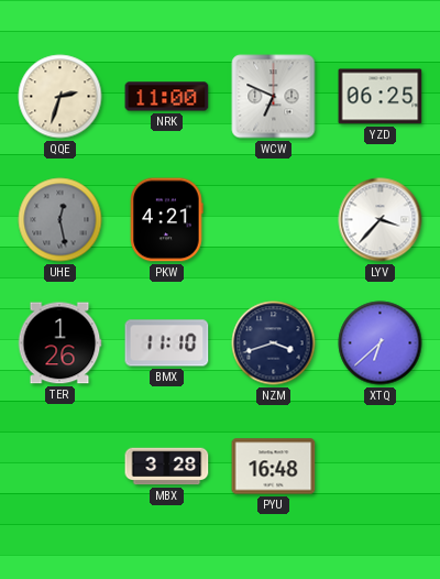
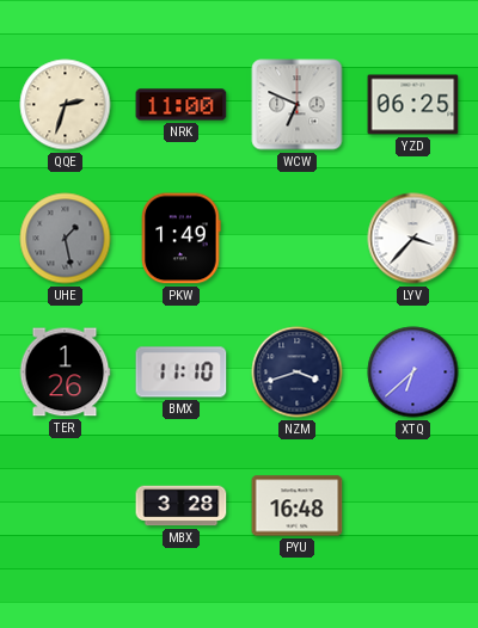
UHE: 12:28 -> 1:28 (66, 239)
PKW: 4:21 -> 1:49 (182, 239)
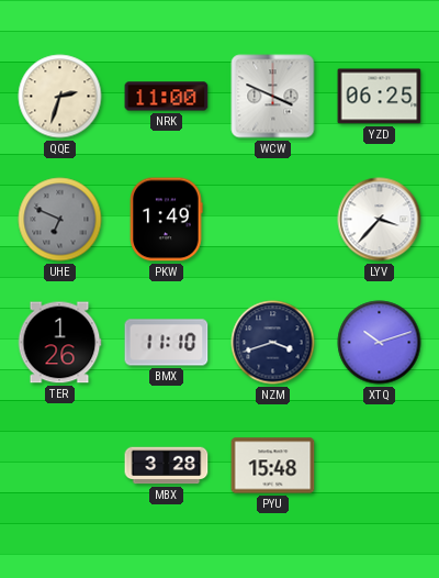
WCW: 6:49 -> 3:49 (273, 97)
UHE: 1:28 -> 6:49 (60, 220)
XTQ: 6:38 -> 10:12 (380, 343)
PYU: 16:48 -> 15:48 (273, 466)
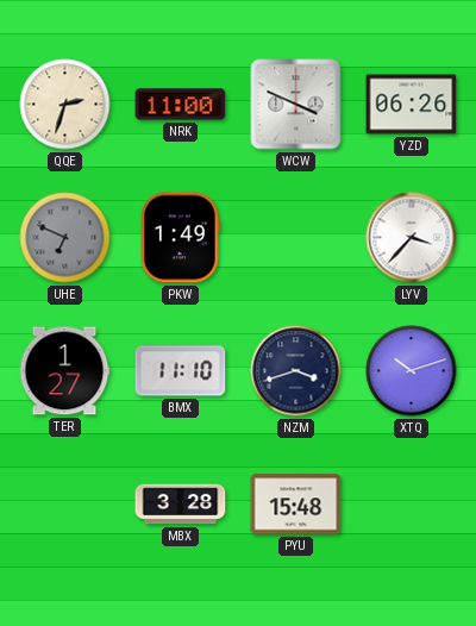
YZD: 06:25 -> 06:26 (412, 105)
TER: 1:26 -> 1:27 (64, 371)
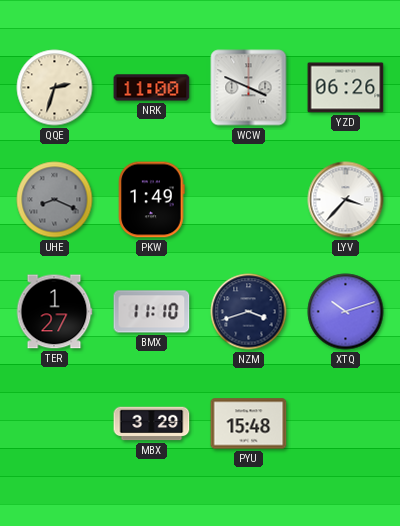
UHE: 6:49 -> 8:19 (55, 200)
MBX: 3:28 -> 3:29 (152, 424)
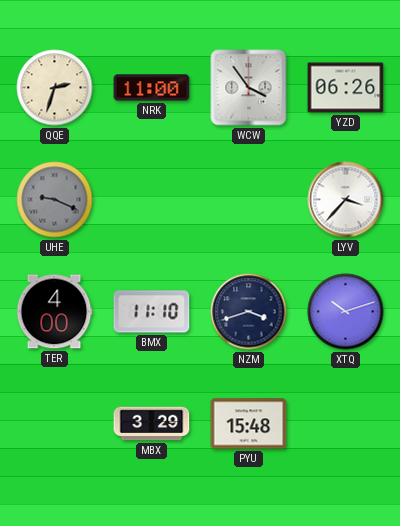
WCW: 3:49 -> 3:54 (249, 88)
UHE: 8:19 -> 9:19 (55, 200)
PKW: 1:49 -> none (152, 200)
TER: 1:27 -> 4:00 (54, 312)
